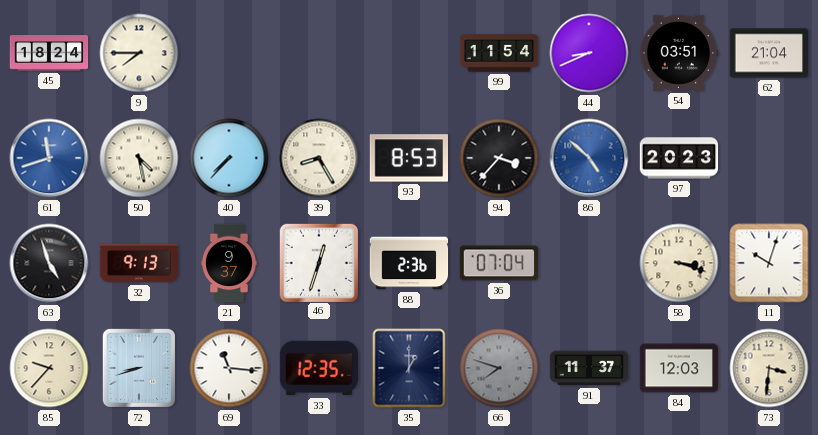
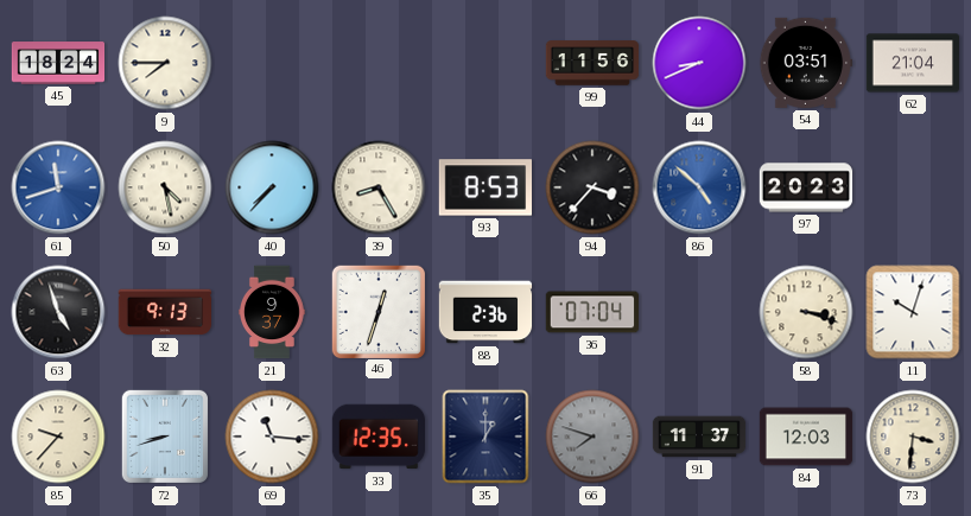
99: 11:54 -> 11:56 (592, 63)
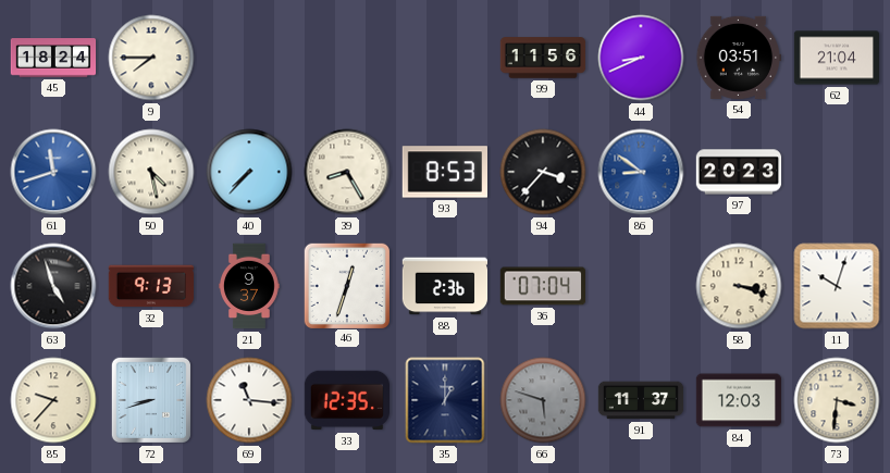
86: 4:52 -> 8:51 (641, 172)
66: 7:48 -> 5:48 (543, 400)
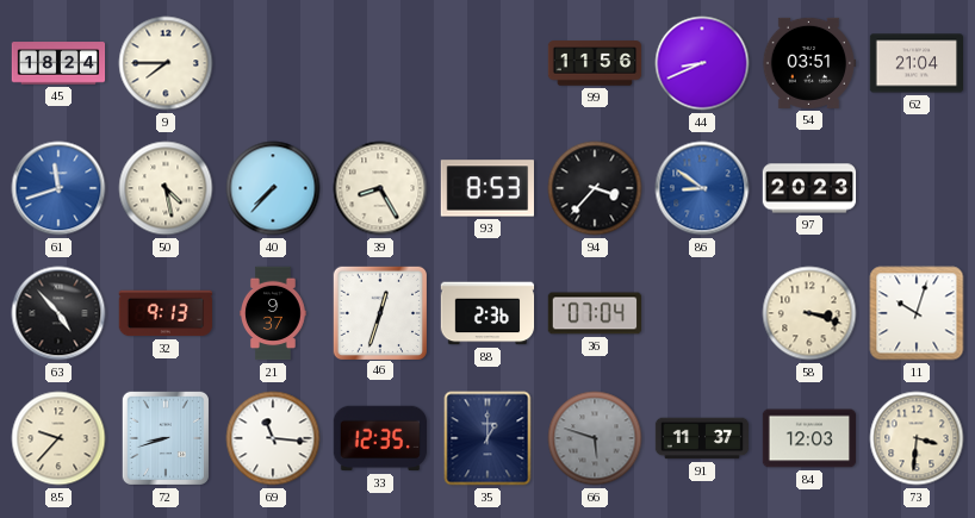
63: 4:57 -> 4:53 (58, 313)
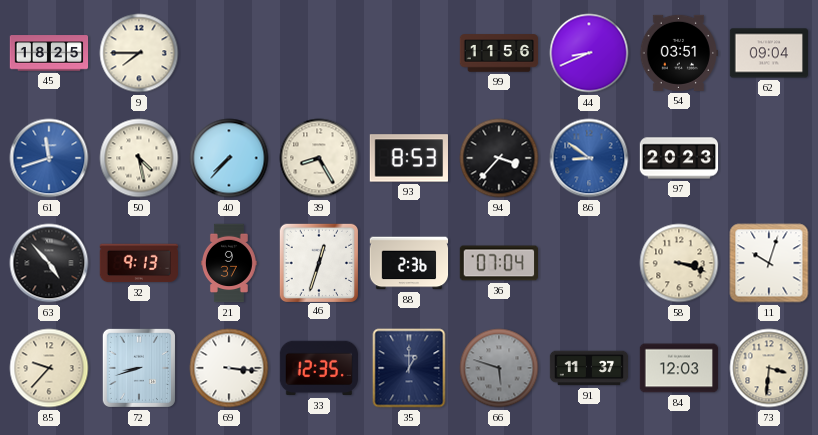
45: 18:24 -> 18:25 (49, 53)
62: 21:04 -> 09:04 (769, 53)
69: 11:16 -> 3:16 (229, 368)
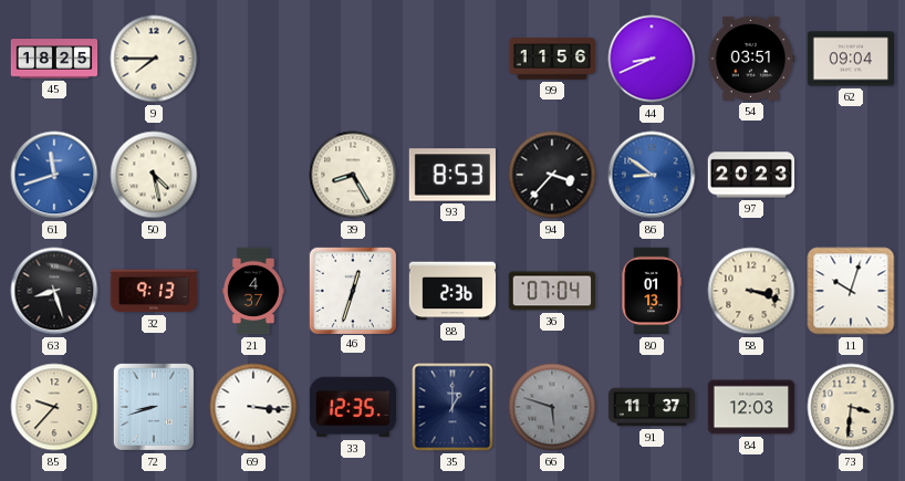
40: 7:37 -> none (229, 158)
63: 4:53 -> 8:27 (54, 291)
21: 9:37 -> 4:37 (254, 291)
80: none -> 01:13 (652, 291)
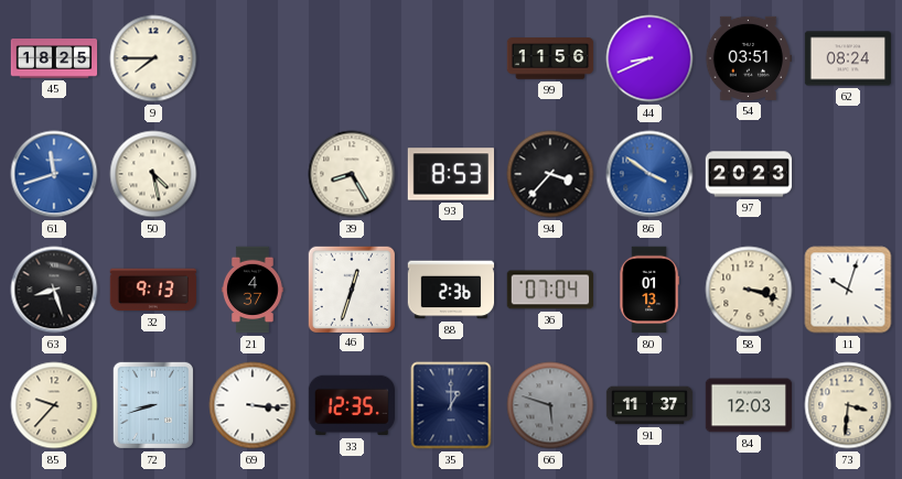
62: 09:04 -> 08:24 (848, 58)
86: 8:51 -> 3:51 (649, 174)
